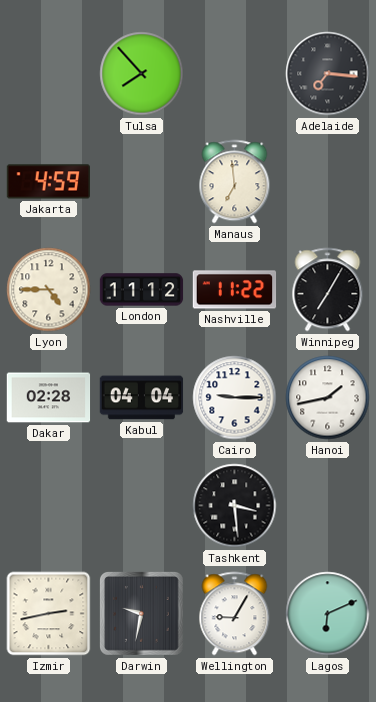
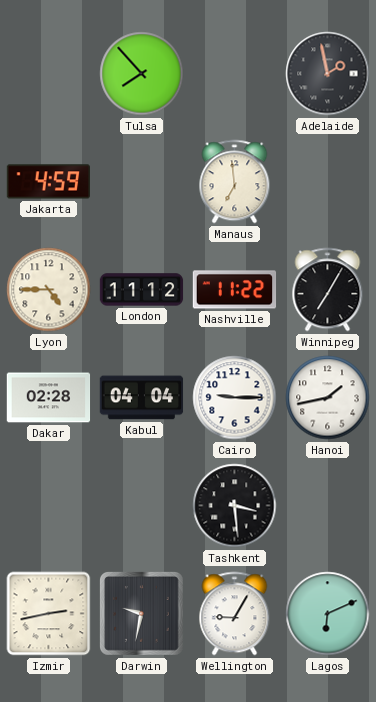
Adelaide: 7:16 -> 1:58 (328, 74)
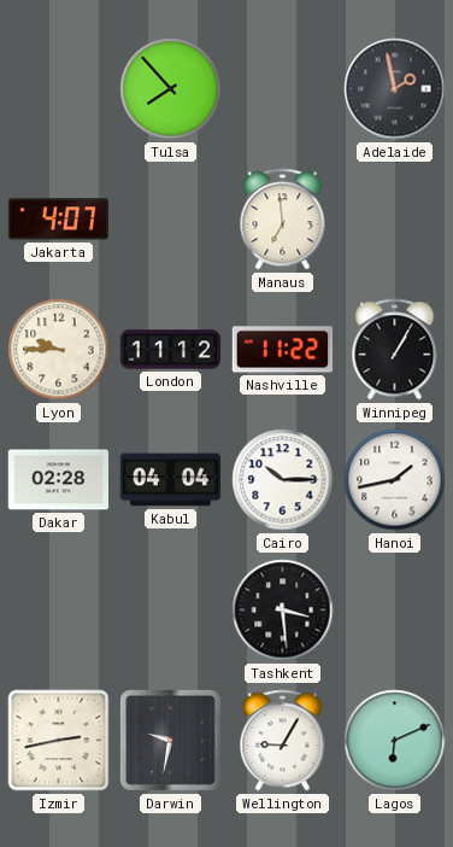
Jakarta: 4:59 -> 4:07 (58, 220)
Lyon: 4:45 -> 9:45 (59, 350)
Winnipeg: 7:05 -> 1:05 (395, 350)
Cairo: 9:15 -> 10:15 (283, 480)
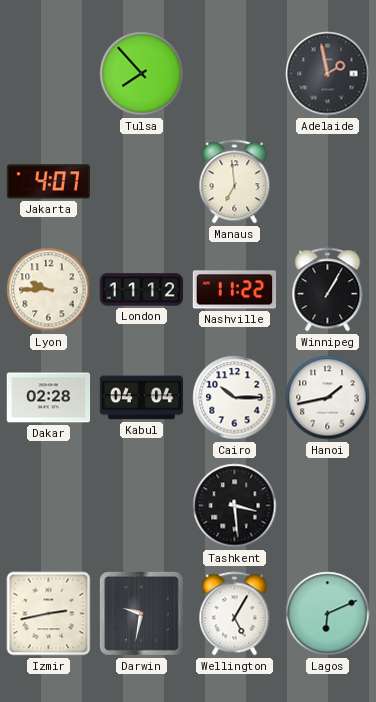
Wellington: 9:05 -> 5:05 (235, 614)
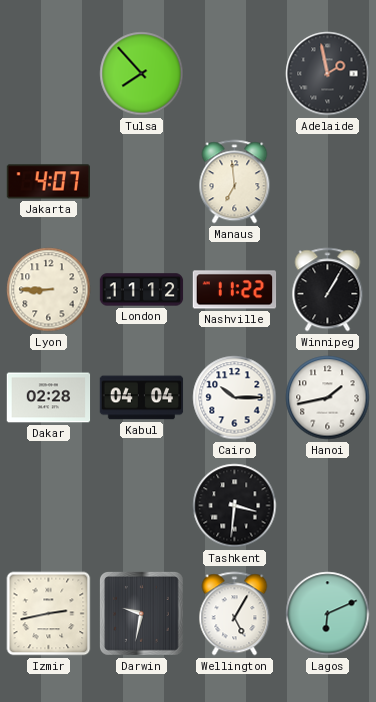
Lyon: 9:45 -> 8:45 (49, 290)
Tashkent: 3:29 -> 3:31 (235, 506)
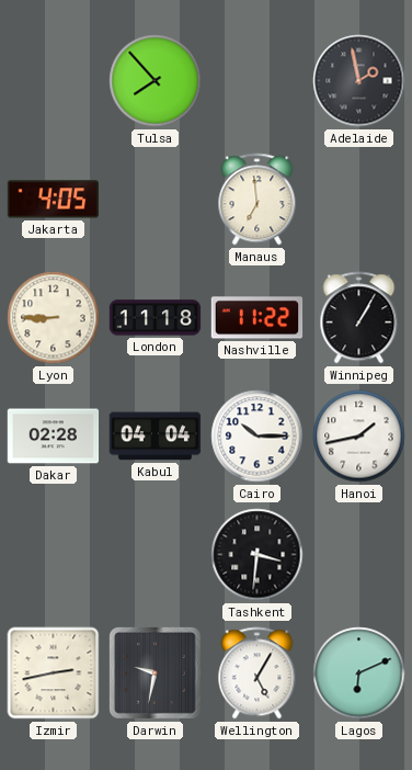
Jakarta: 4:07 -> 4:05 (53, 200)
London: 11:12 -> 11:18 (156, 318)
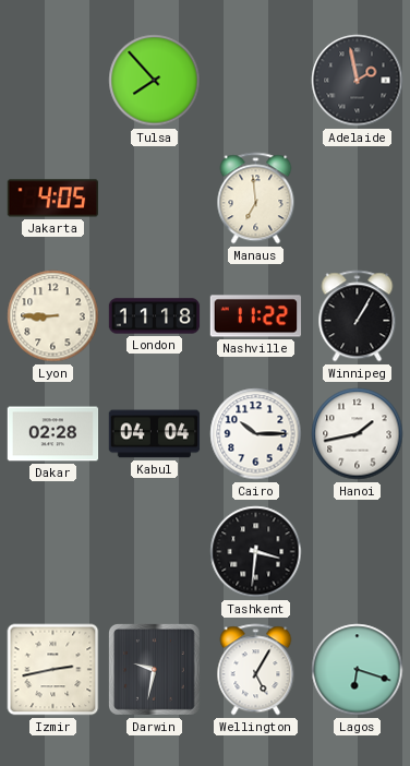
Lagos: 6:11 -> 6:18 (358, 670)
